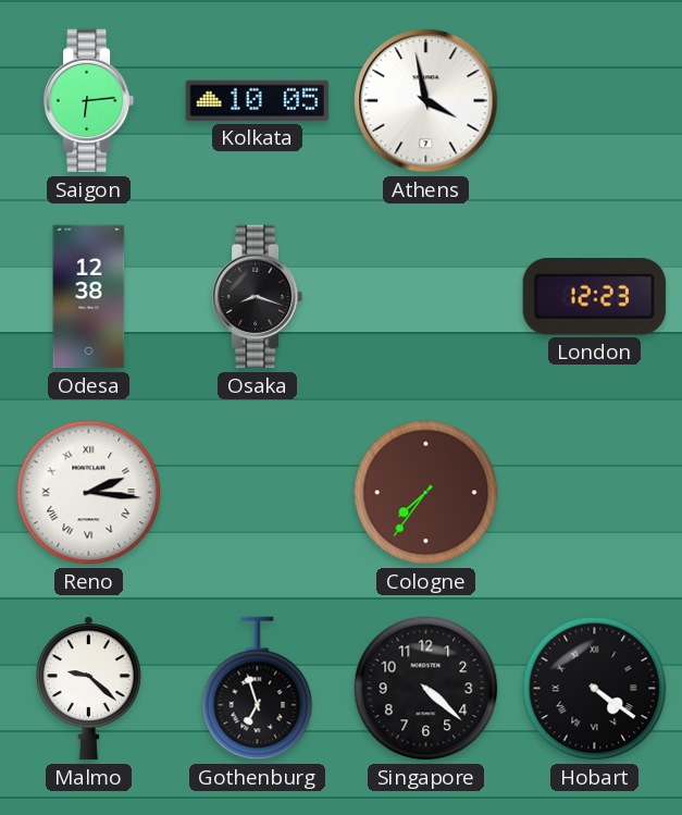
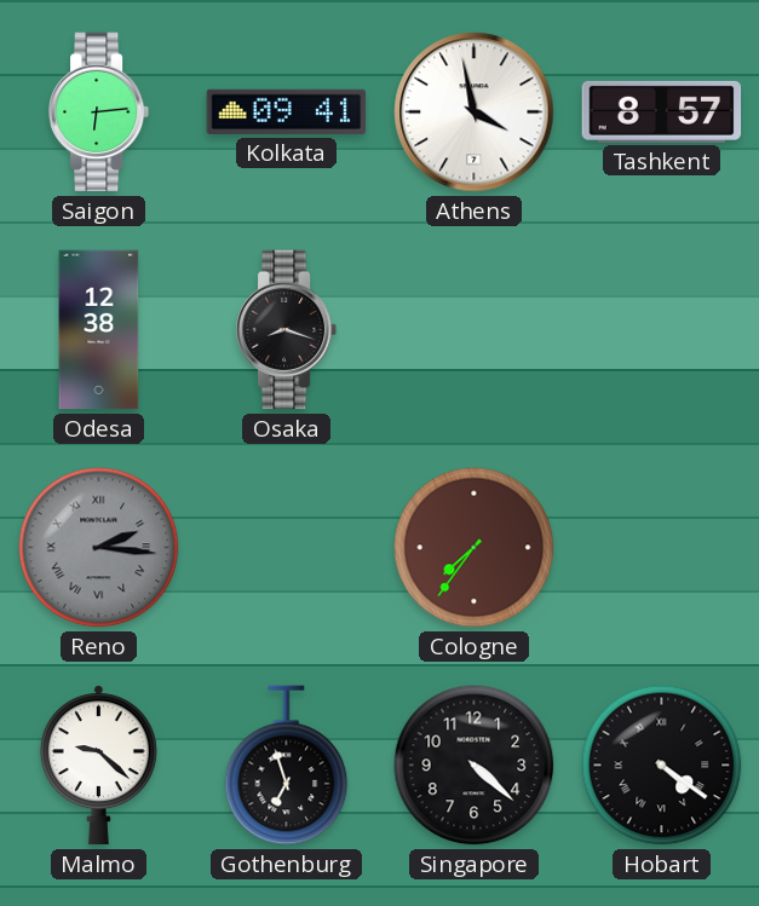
Kolkata: 10:05 -> 09:41 (287, 111)
Tashkent: none -> 8:57 (662, 111)
London: 12:23 -> none (594, 297)
Reno dial: white -> grey (99, 548)
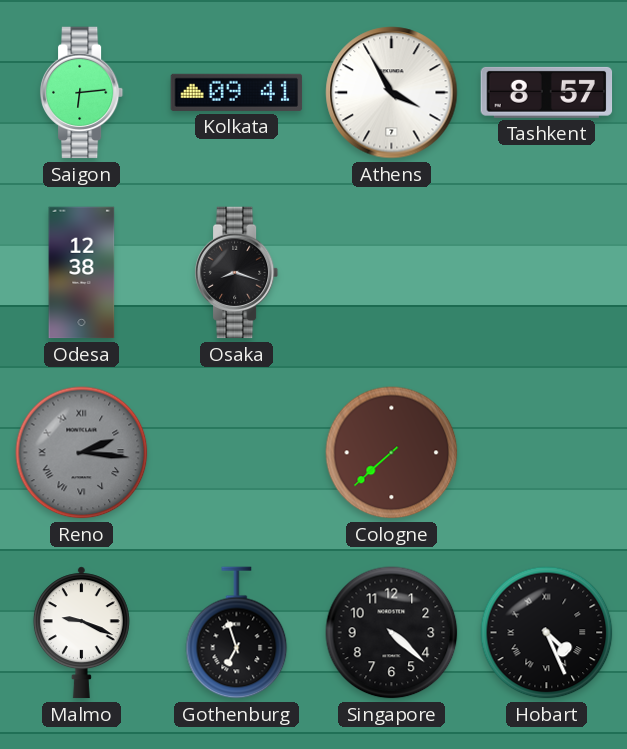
Athens: 3:58 -> 3:55 (392, 93)
Cologne: 7:36 -> 7:38 (392, 453)
Malmo: 9:22 -> 9:19 (81, 633)
Hobart: 4:21 -> 4:26 (547, 633)
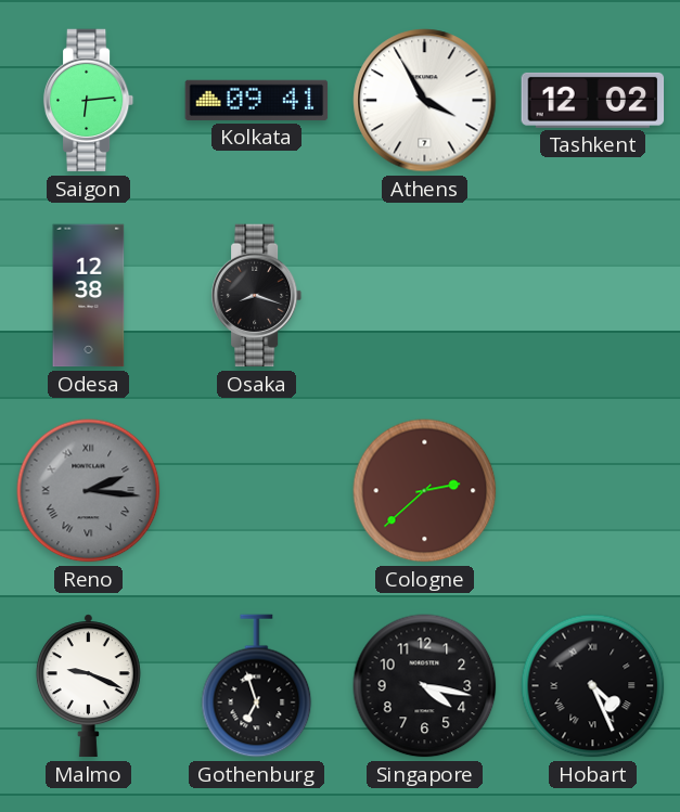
Tashkent: 8:57 -> 12:02 (593, 100)
Cologne: 7:38 -> 2:38 (425, 491)
Singapore: 4:22 -> 4:17 (425, 686)
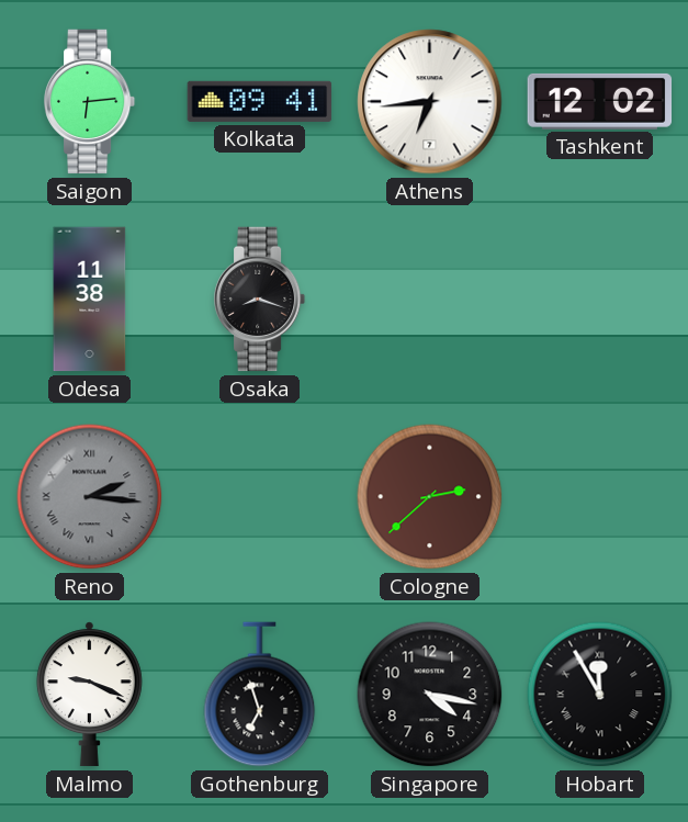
Athens: 3:55 -> 6:44 (430, 102)
Odesa: 12:38 -> 11:38 (90, 300)
Hobart: 4:26 -> 11:55 (600, 695)
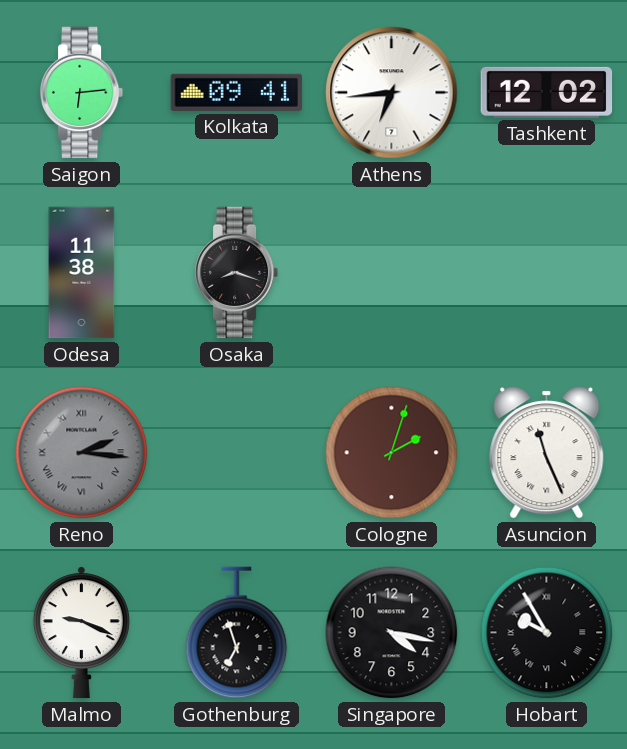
Cologne: 2:38 -> 2:03 (392, 453)
Asuncion: none -> 11:26 (547, 453)
Hobart: 11:55 -> 9:55 (547, 633)
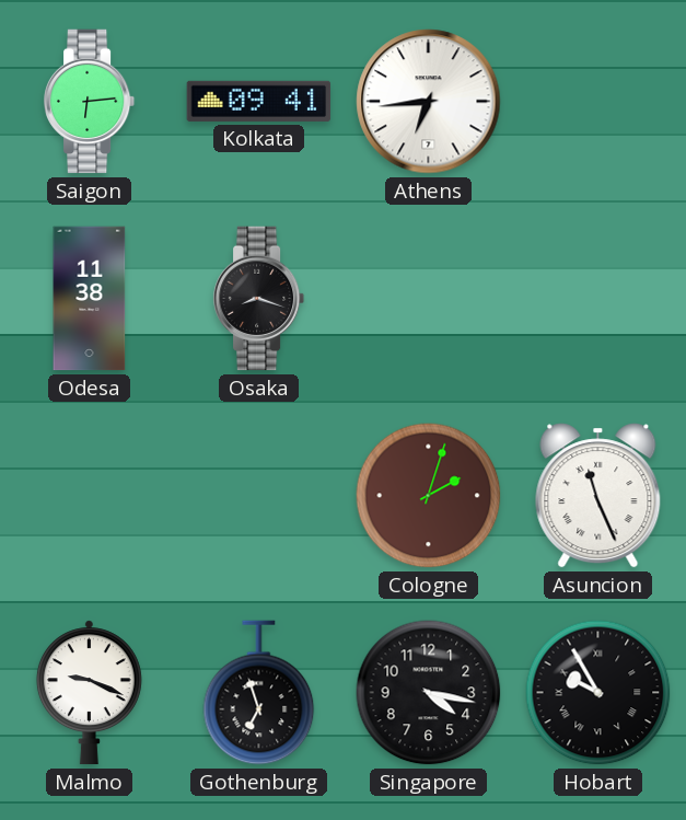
Tashkent: 12:02 -> none (547, 92)
Reno: 2:16 -> none (82, 453)
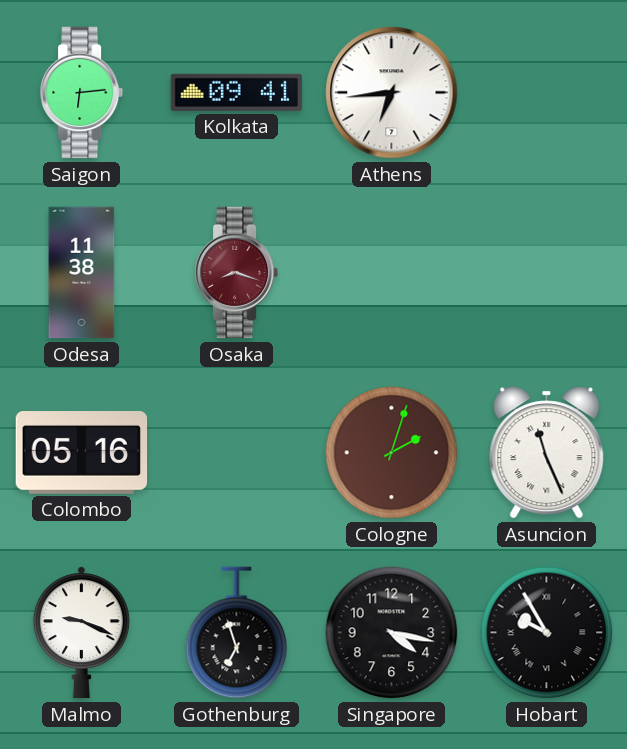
Osaka dial: black -> burgundy (237, 273)
Colombo: none -> 05:16 (82, 453)
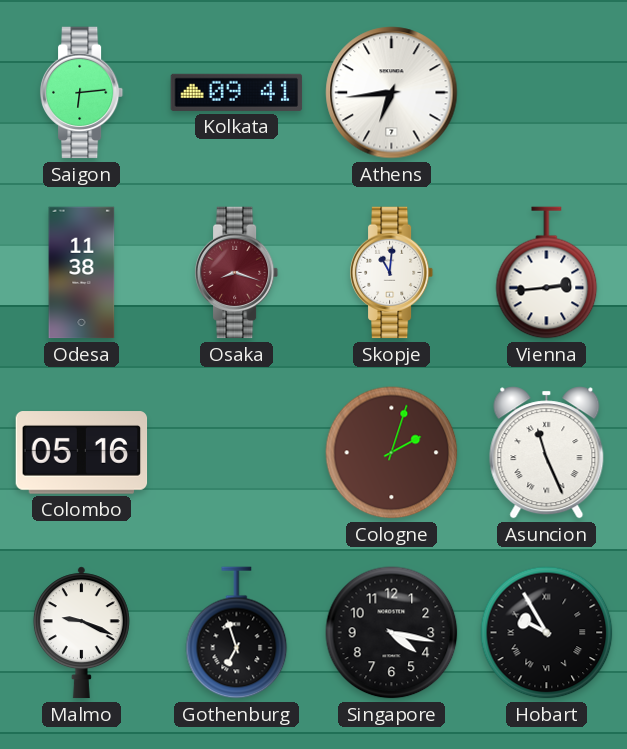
Skopje: none -> 11:01 (392, 273)
Vienna: none -> 2:44 (547, 273)
